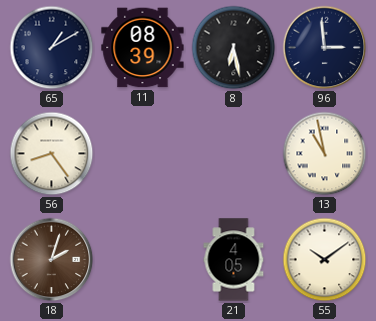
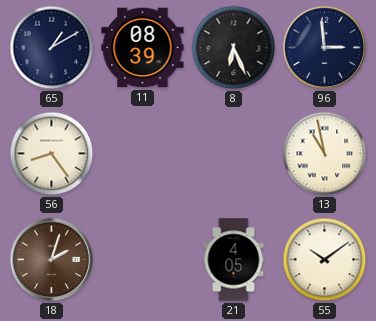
8: 6:28 -> 6:26 (234, 48)
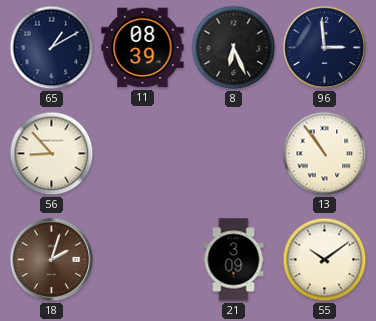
56: 8:24 -> 8:53 (52, 154)
13: 10:58 -> 10:54 (325, 154)
21: 4:05 -> 3:09 (234, 260)
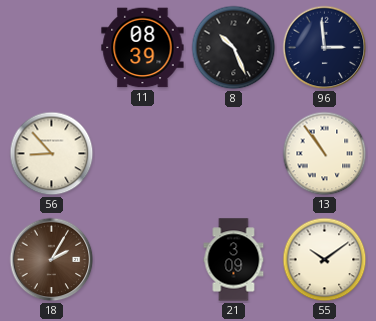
65: 1:10 -> none (52, 48)
8: 6:26 -> 10:26 (234, 48)
18: 2:03 -> 2:05 (52, 260)
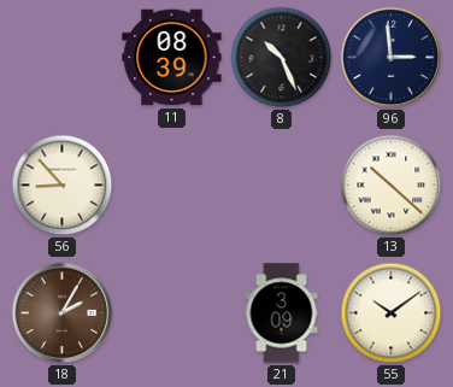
13: 10:54 -> 10:22 (392, 186)
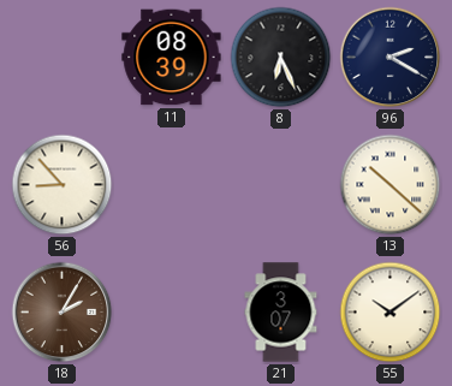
8: 10:26 -> 6:26 (281, 58)
96: 2:59 -> 2:20 (391, 58)
21: 3:09 -> 3:07 (281, 313)
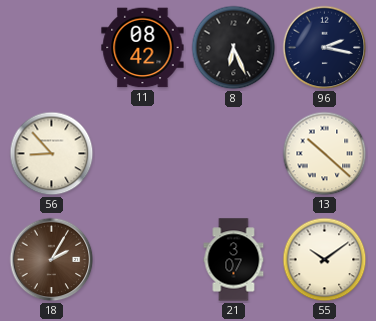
11: 08:39 -> 08:42 (143, 48)
96: 2:20 -> 2:17 (325, 48)
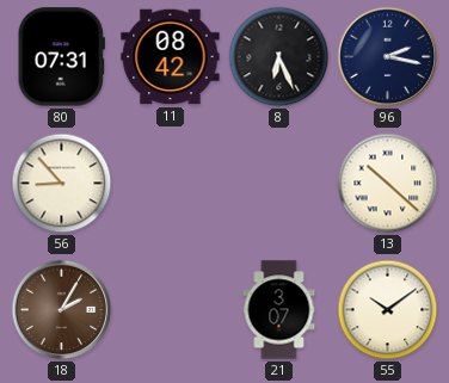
80: none -> 07:31 (61, 57)
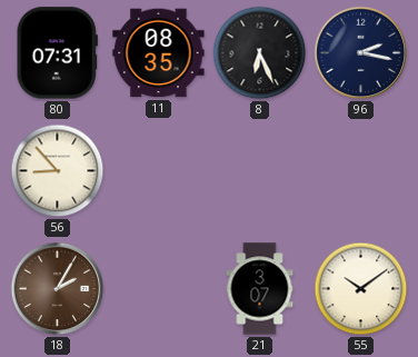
11: 08:42 -> 08:35 (159, 53)
13: 10:22 -> none (388, 184)
